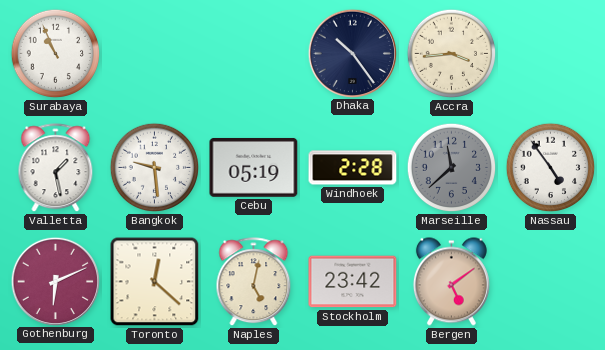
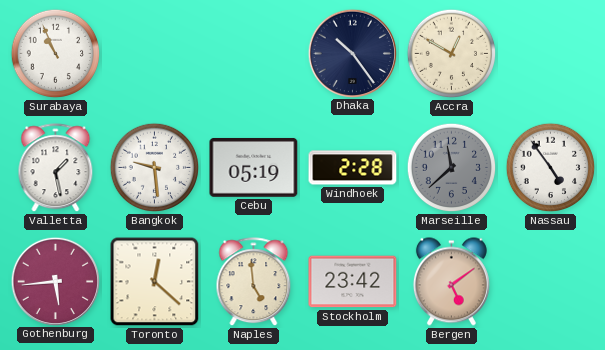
Accra: 3:44 -> 12:50 (452, 54)
Gothenburg: 6:11 -> 5:44 (55, 281)
Naples: 5:02 -> 4:59 (254, 282)
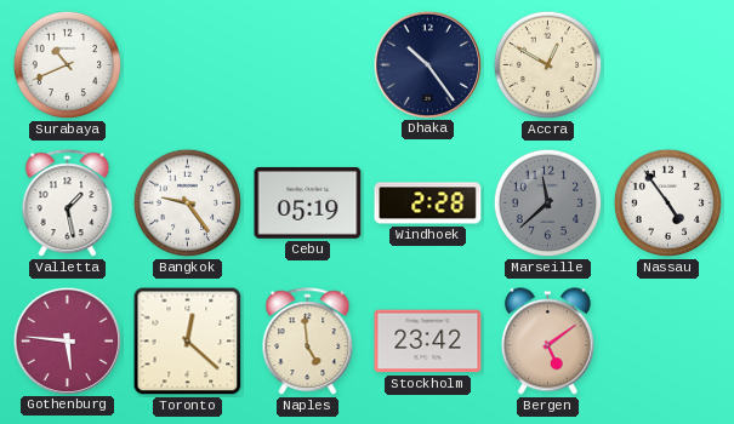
Surabaya: 10:56 -> 10:41 (68, 65)
Bangkok: 9:29 -> 9:24 (188, 204)
Gothenburg: 5:44 -> 5:46 (67, 340)
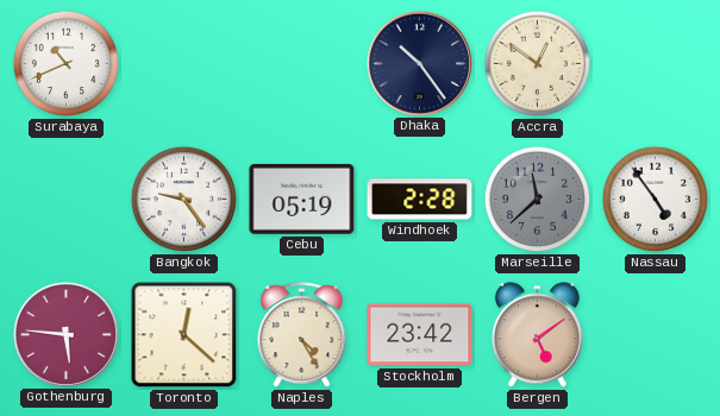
Accra: 12:50 -> 12:51 (538, 64)
Valletta: 1:28 -> none (68, 204)
Naples: 4:59 -> 4:25 (302, 335)
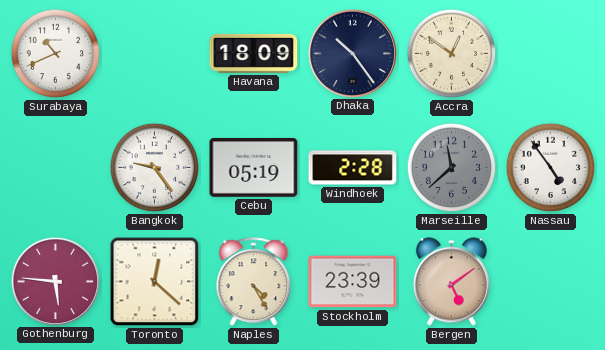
Havana: none -> 18:09 (254, 53)
Stockholm: 23:42 -> 23:39 (353, 282)
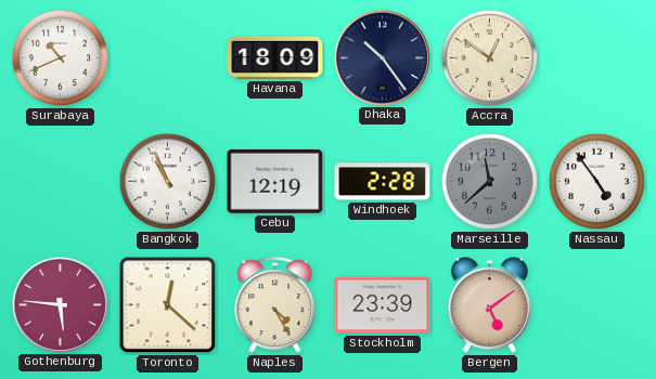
Bangkok: 9:24 -> 10:56 (168, 182)
Cebu: 05:19 -> 12:19 (275, 181)
